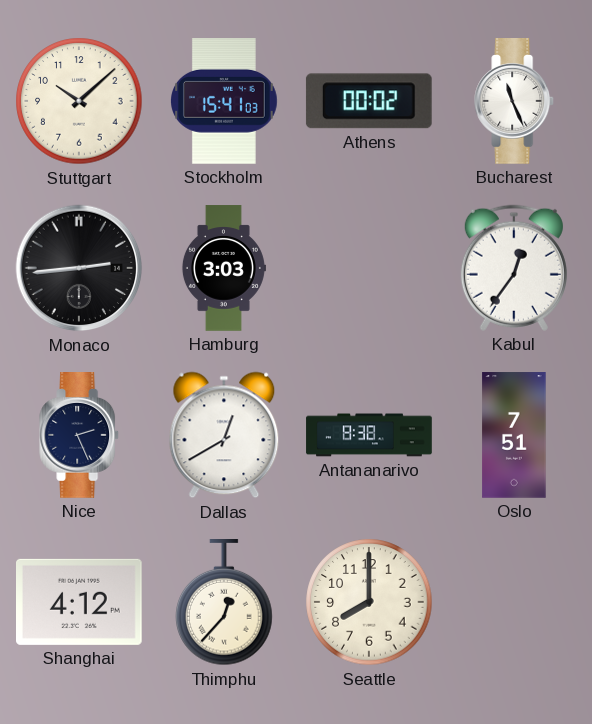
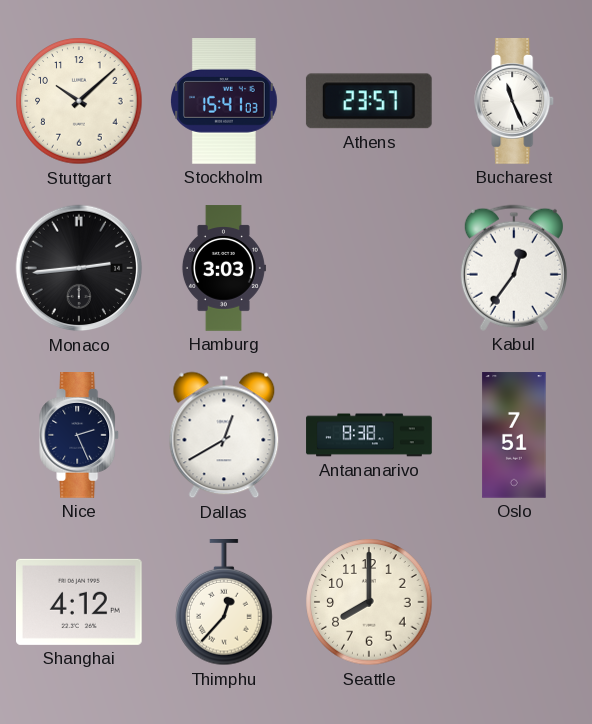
Athens: 00:02 -> 23:57 (369, 101)
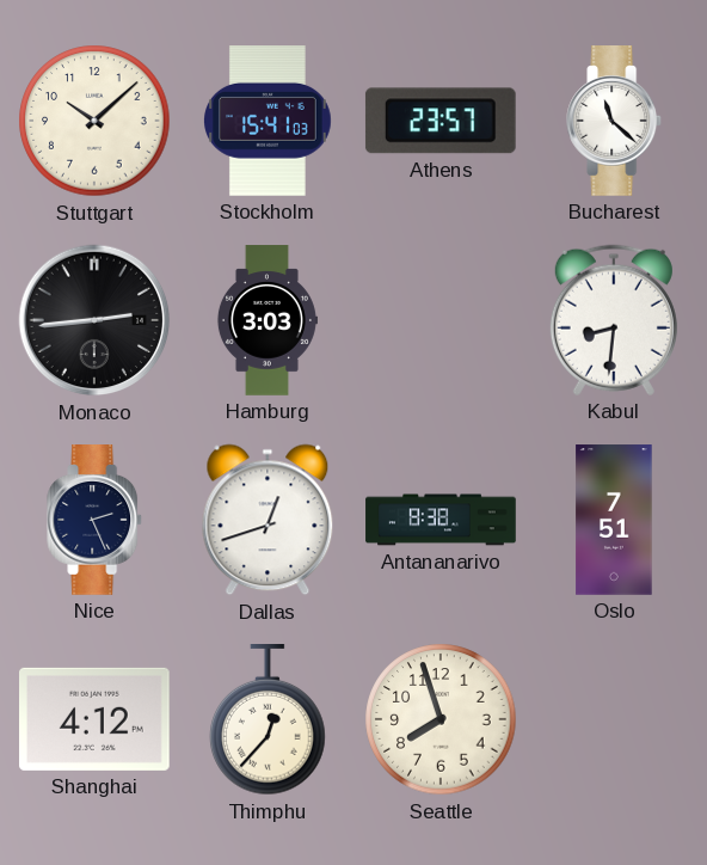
Bucharest: 11:26 -> 11:22 (615, 121)
Kabul: 12:36 -> 8:31 (614, 320)
Dallas: 12:40 -> 12:42 (268, 520)
Seattle: 8:00 -> 7:57 (441, 719)
